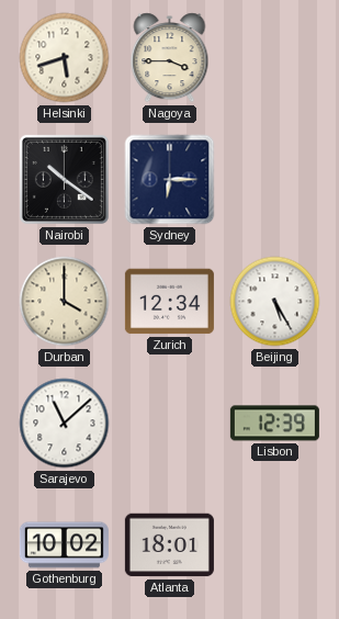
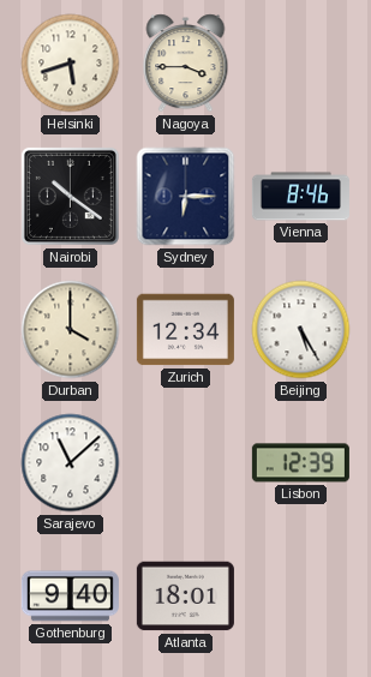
Vienna: none -> 8:46 (300, 197)
Gothenburg: 10:02 -> 9:40 (70, 597)
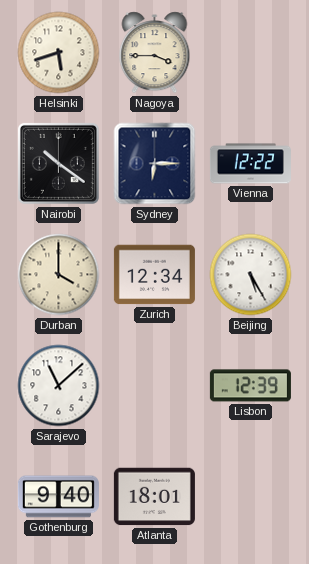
Vienna: 8:46 -> 12:22 (250, 164)
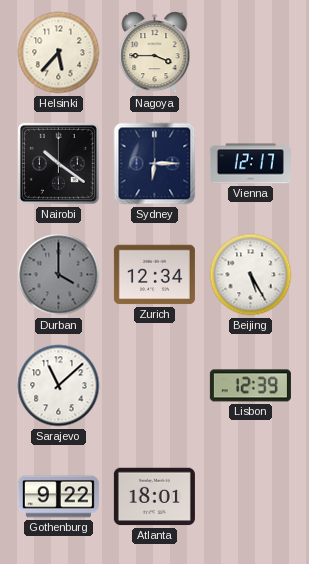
Helsinki: 5:42 -> 5:37 (59, 53)
Vienna: 12:22 -> 12:17 (250, 164)
Durban dial: cream -> grey (59, 275)
Gothenburg: 9:40 -> 9:22 (58, 497)
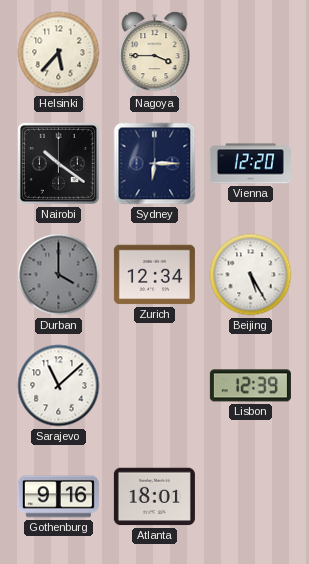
Vienna: 12:17 -> 12:20 (250, 164)
Gothenburg: 9:22 -> 9:16 (58, 497)
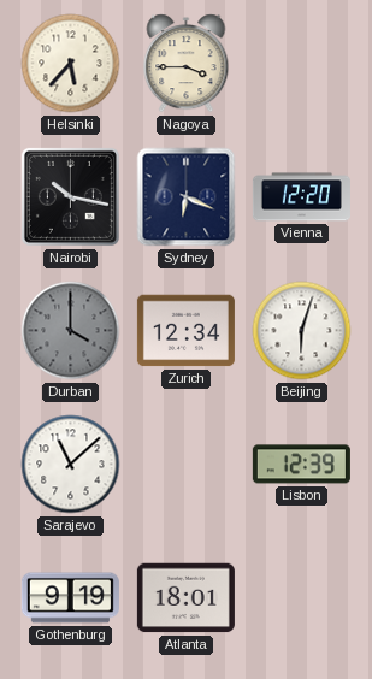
Nairobi: 10:21 -> 10:17 (70, 196)
Sydney: 6:15 -> 6:19 (187, 197)
Beijing: 5:25 -> 6:03 (302, 331)
Gothenburg: 9:16 -> 9:19 (70, 598)
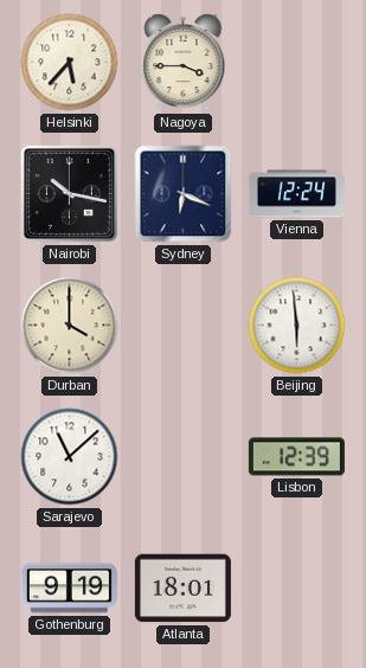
Vienna: 12:20 -> 12:24 (296, 194)
Durban dial: grey -> cream (70, 326)
Zurich: 12:34 -> none (185, 331)
Beijing: 6:03 -> 5:59 (297, 326)
